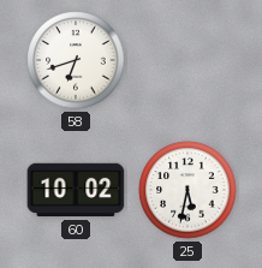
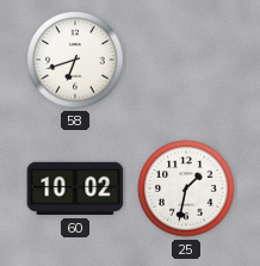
25: 5:32 -> 1:32 (186, 188)
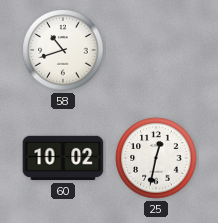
58: 6:42 -> 10:42 (63, 50)
25: 1:32 -> 12:32 (156, 158)
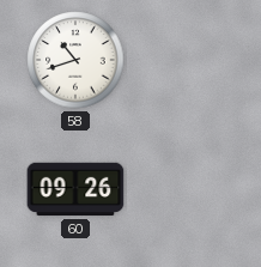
60: 10:02 -> 09:26 (75, 189)
25: 12:32 -> none (156, 158)
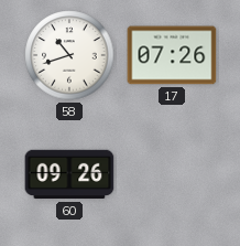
17: none -> 07:26 (172, 55)
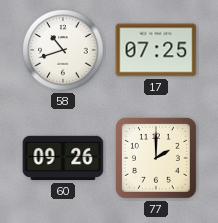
17: 07:26 -> 07:25 (156, 50)
77: none -> 2:00 (157, 159)
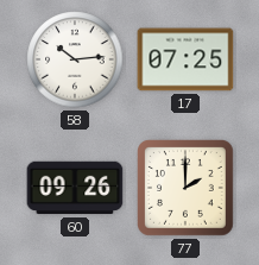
58: 10:42 -> 10:14 (75, 59)
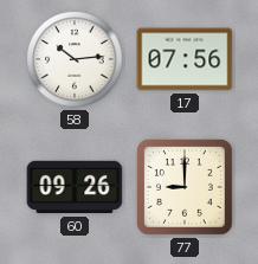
17: 07:25 -> 07:56 (185, 59)
77: 2:00 -> 9:00 (186, 188)
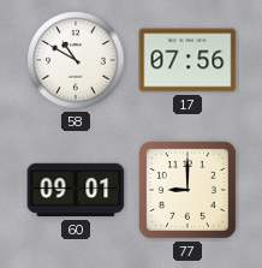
58: 10:14 -> 10:50 (76, 60)
60: 09:26 -> 09:01 (76, 190)
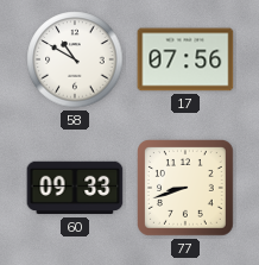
60: 09:01 -> 09:33 (75, 188)
77: 9:00 -> 8:42 (187, 189)
